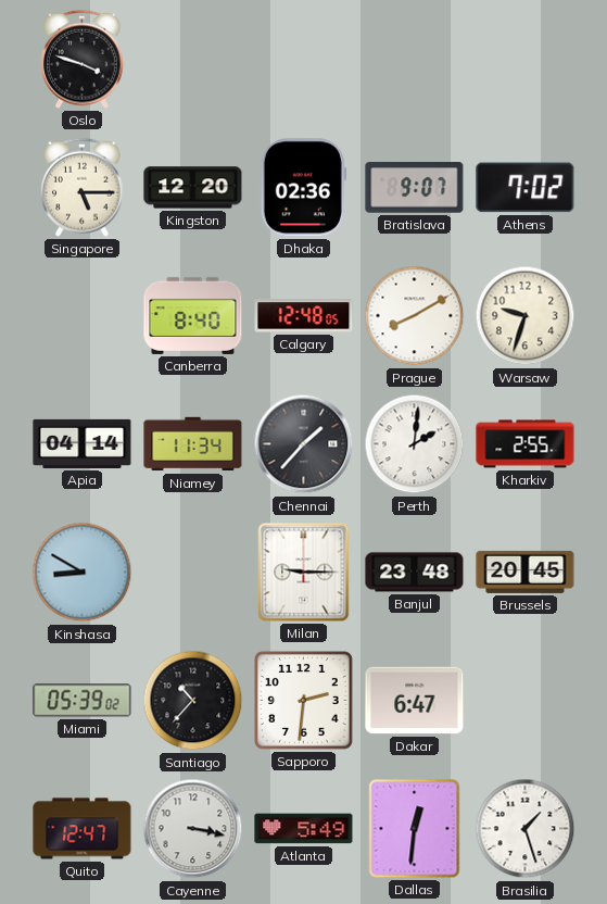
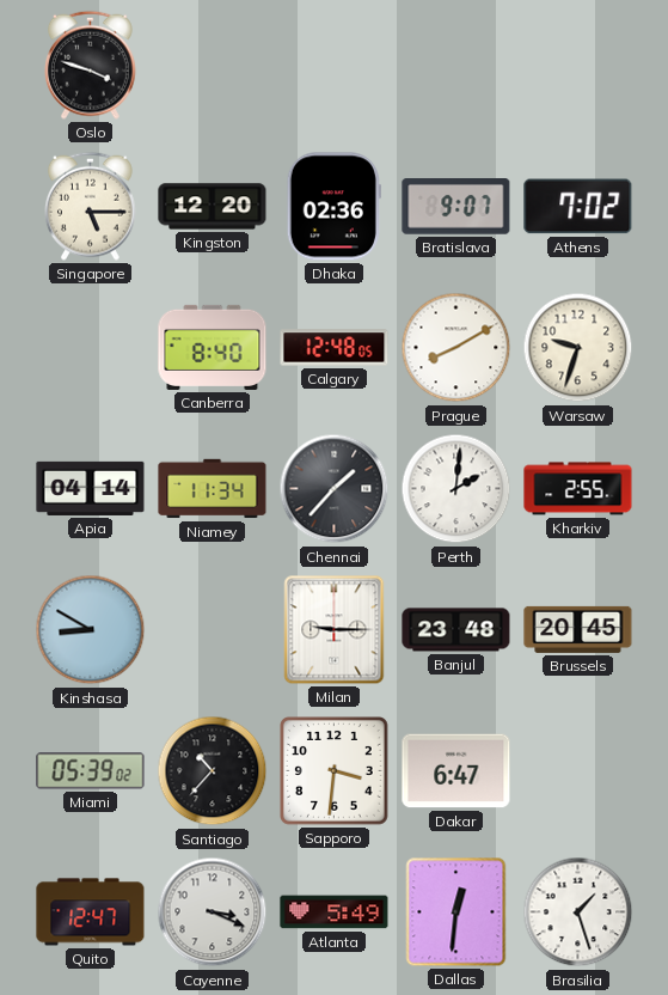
Sapporo: 2:31 -> 3:31 (335, 771)
Cayenne: 3:17 -> 3:19 (213, 912)
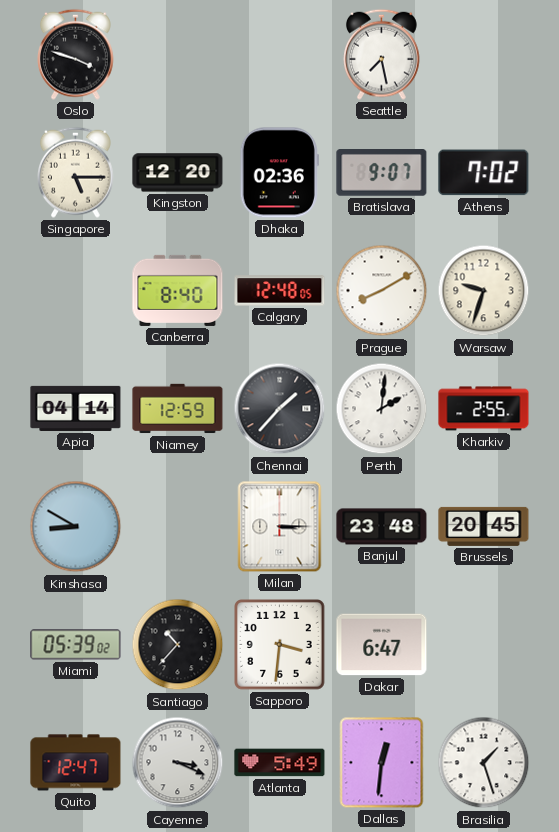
Seattle: none -> 7:28 (382, 54)
Niamey: 11:34 -> 12:59 (178, 409)
Milan: 9:15 -> 3:15 (280, 527)
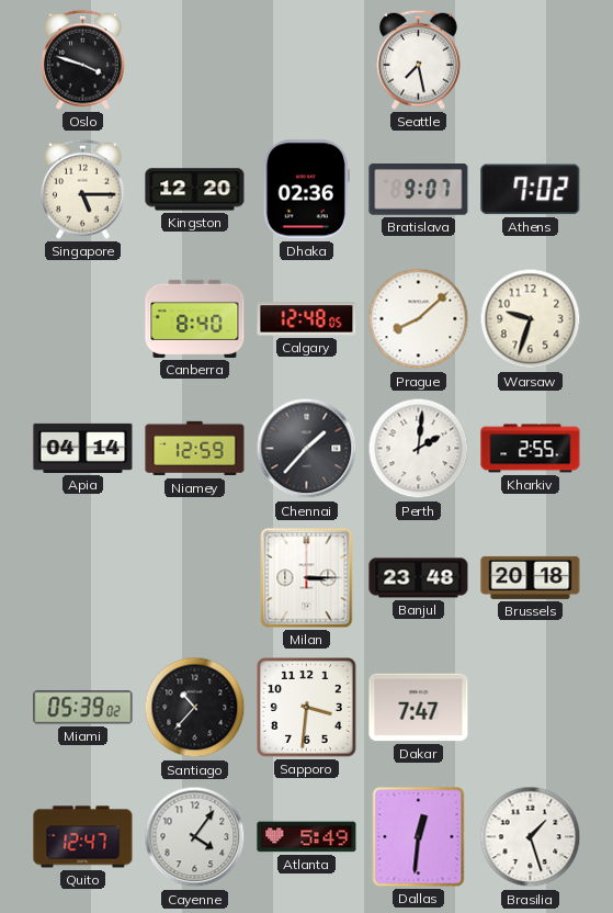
Prague: 8:10 -> 8:08 (419, 319)
Kinshasa: 8:50 -> none (76, 527)
Brussels: 20:45 -> 20:18 (531, 577)
Dakar: 6:47 -> 7:47 (419, 708)
Cayenne: 3:19 -> 4:06 (195, 837)
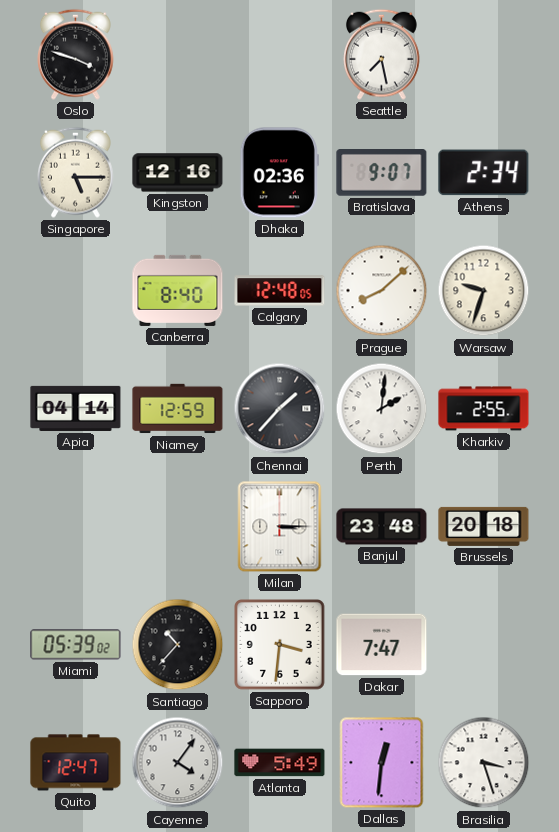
Kingston: 12:20 -> 12:16 (178, 173)
Athens: 7:02 -> 2:34 (484, 173)
Brasilia: 1:27 -> 3:27 (484, 763)
